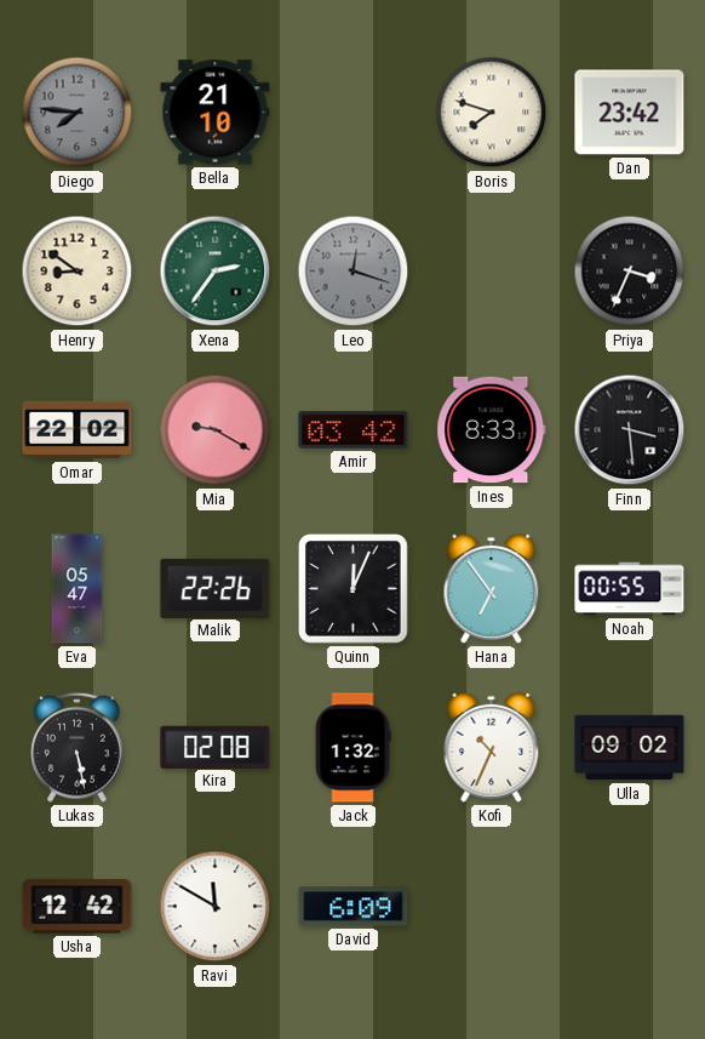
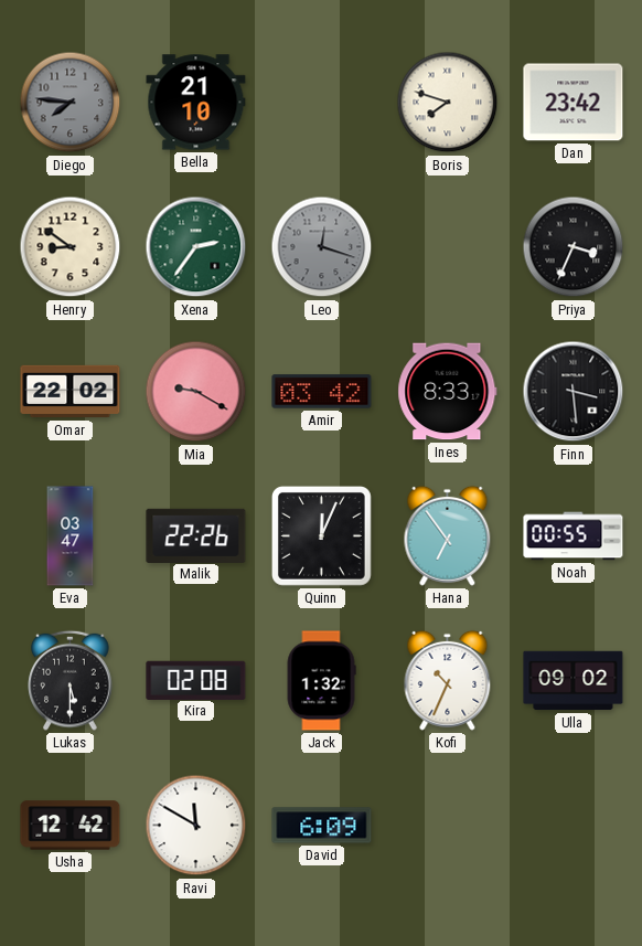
Eva: 05:47 -> 03:47 (71, 536)
Lukas: 5:28 -> 5:30 (71, 680)
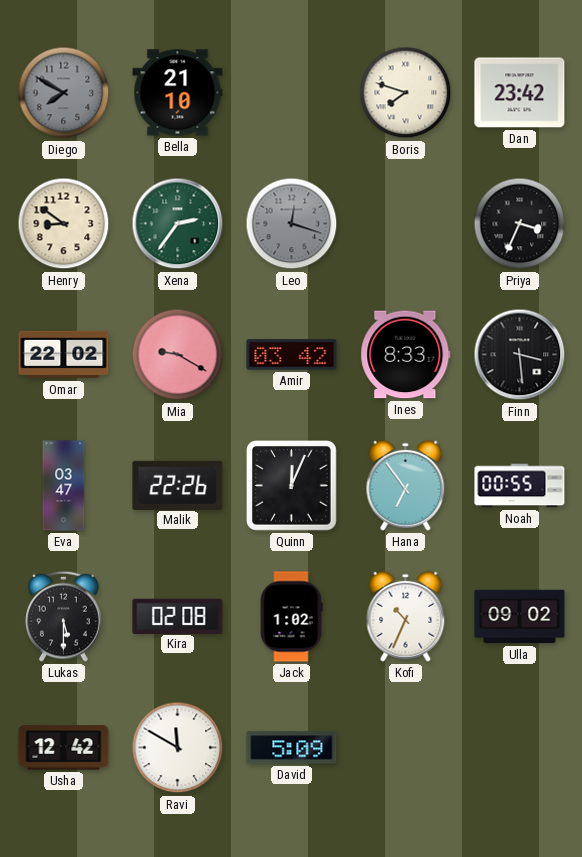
Diego: 7:46 -> 7:50 (64, 93)
Jack: 1:32 -> 1:02 (291, 617)
David: 6:09 -> 5:09 (292, 748)
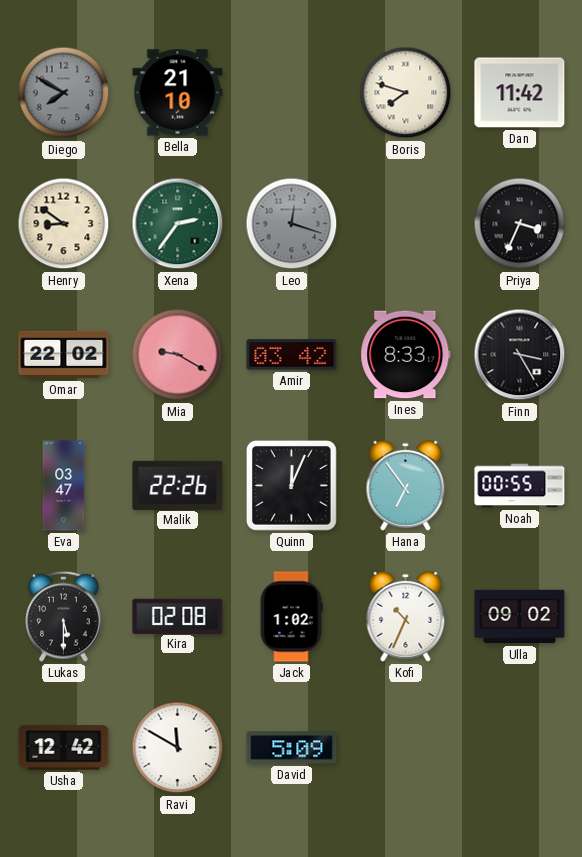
Dan: 23:42 -> 11:42 (520, 93)
Finn: 3:29 -> 3:25 (520, 355)
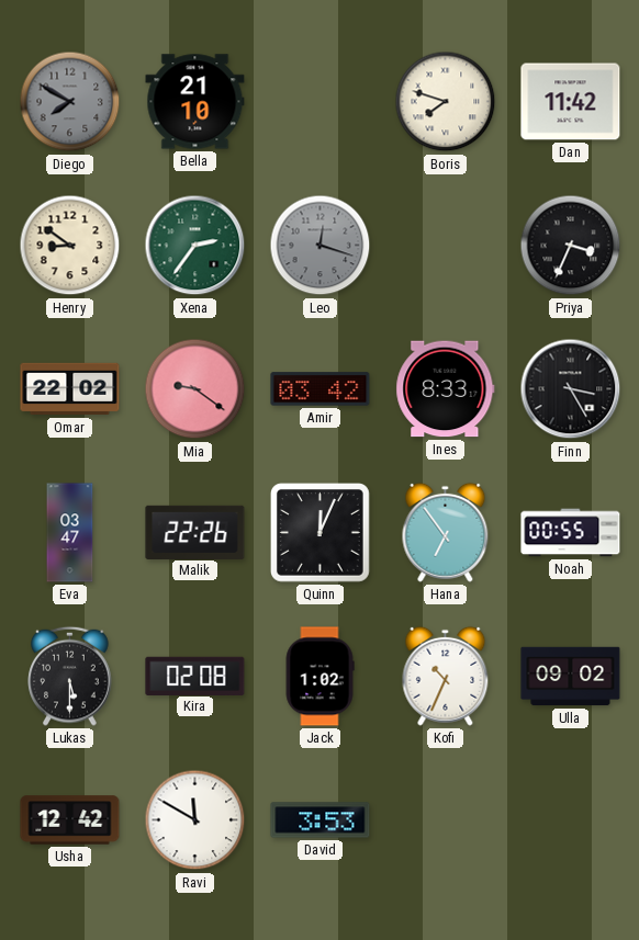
Mia: 9:20 -> 9:21 (195, 389)
David: 5:09 -> 3:53 (321, 820)
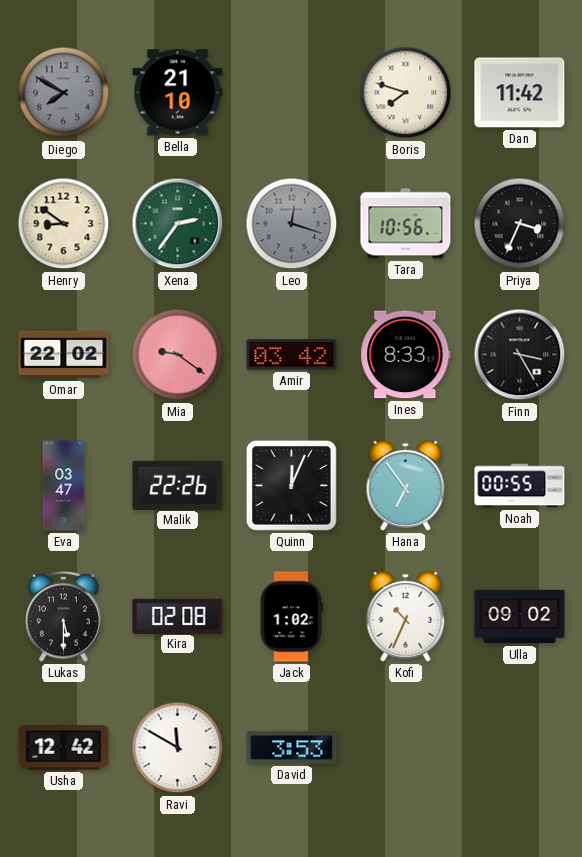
Tara: none -> 10:56 (406, 224)
